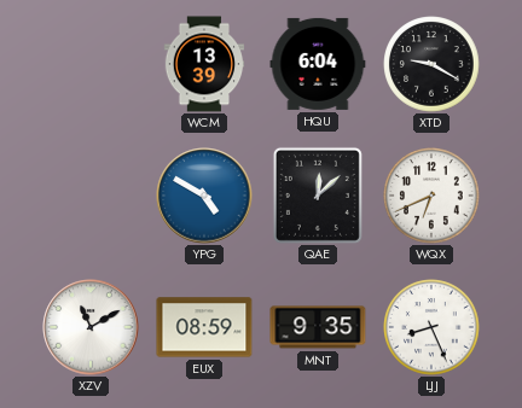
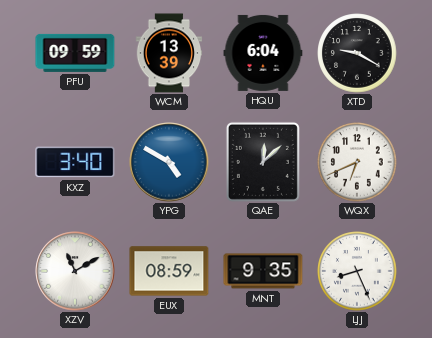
PFU: none -> 09:59 (75, 53)
KXZ: none -> 3:40 (75, 162)
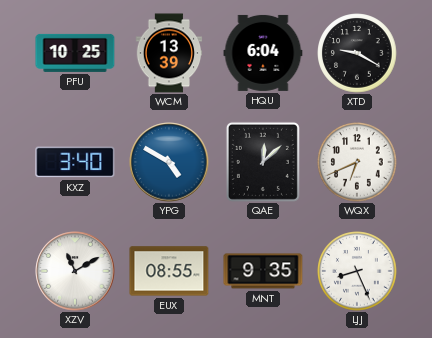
PFU: 09:59 -> 10:25 (75, 53)
EUX: 08:59 -> 08:55 (169, 271)
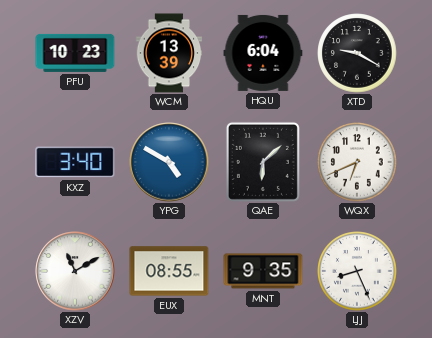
PFU: 10:25 -> 10:23 (75, 53)
QAE: 12:08 -> 6:08 (263, 162)
